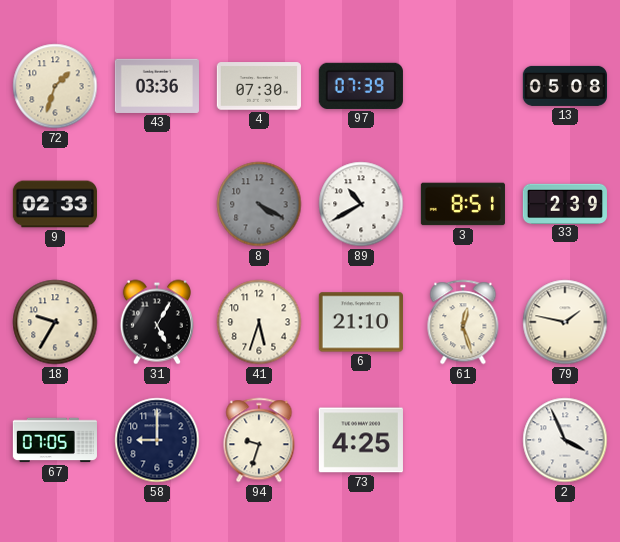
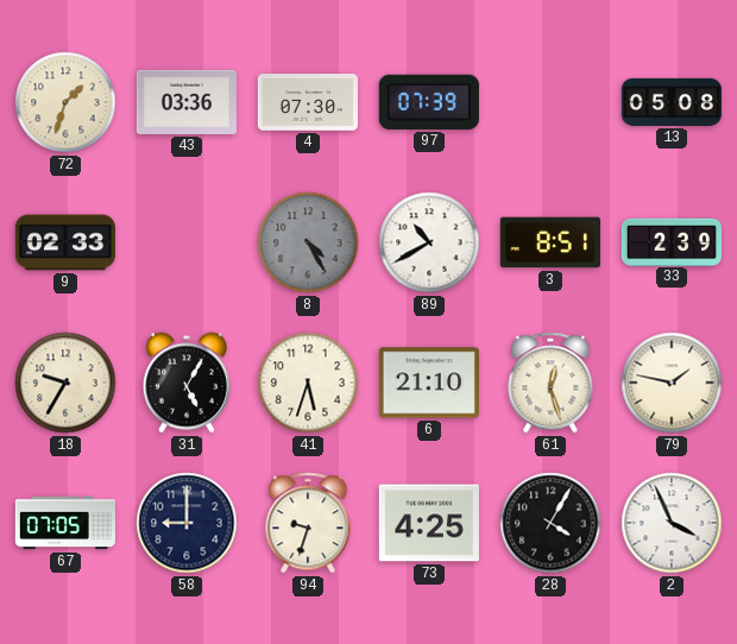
8: 4:20 -> 4:25 (308, 242)
28: none -> 4:05 (550, 523)
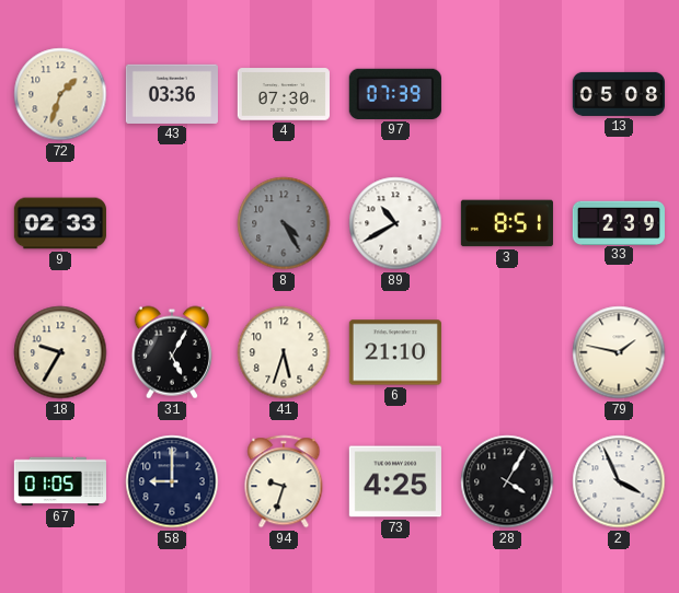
61: 12:27 -> none (550, 383)
67: 07:05 -> 01:05 (60, 481)
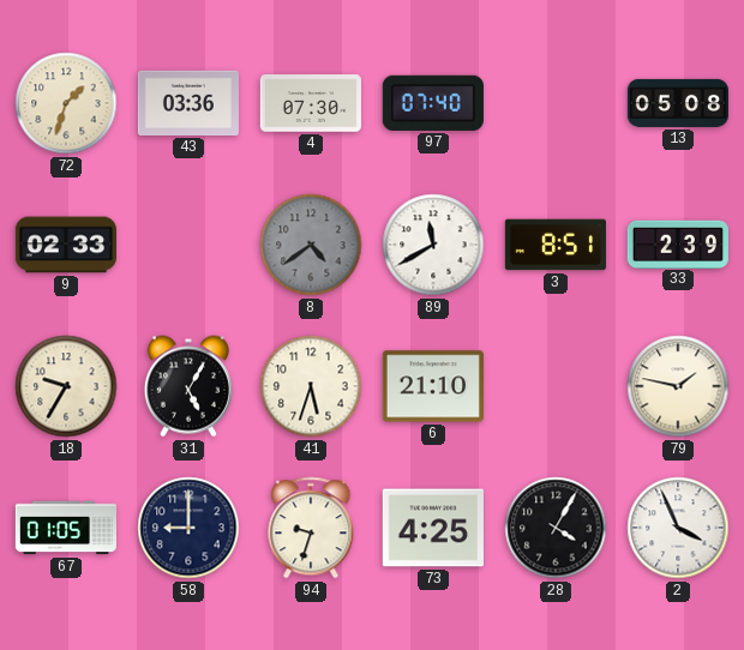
97: 07:39 -> 07:40 (433, 103)
8: 4:25 -> 4:39 (311, 245)
89: 10:40 -> 11:40 (433, 245)
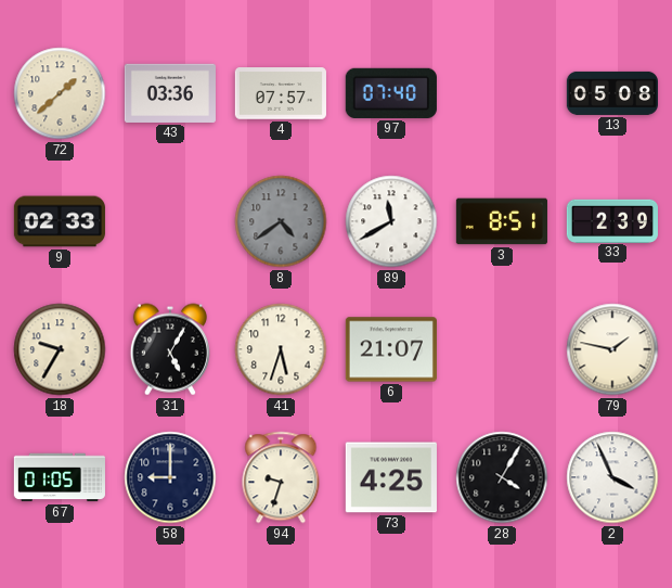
72: 1:33 -> 1:38 (60, 93)
4: 07:30 -> 07:57 (281, 93)
6: 21:10 -> 21:07 (391, 349)
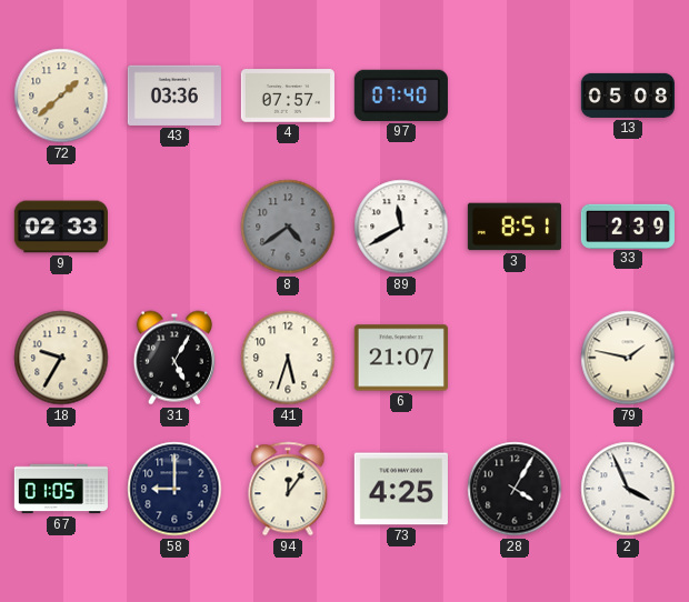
94: 9:33 -> 12:06 (288, 489)
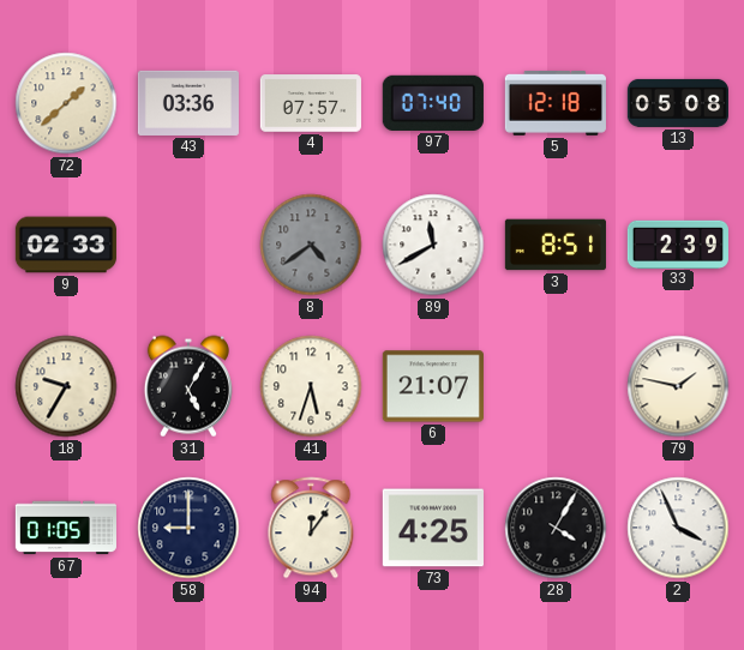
5: none -> 12:18 (556, 103)
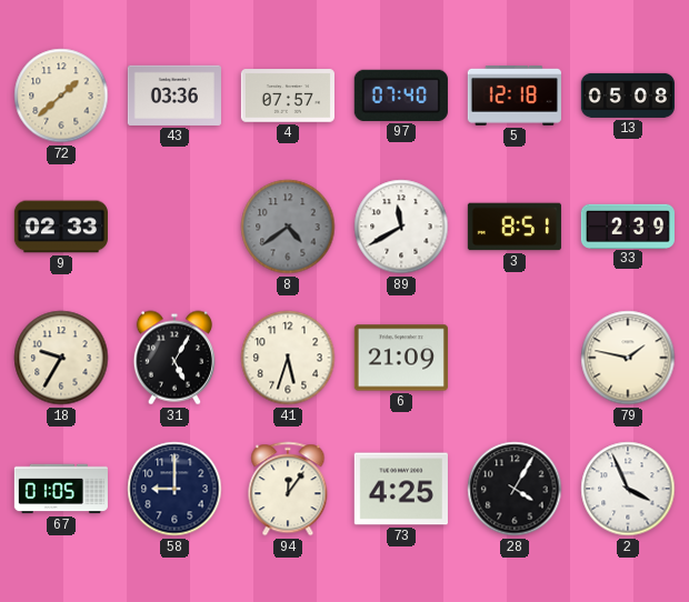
6: 21:07 -> 21:09 (401, 358)
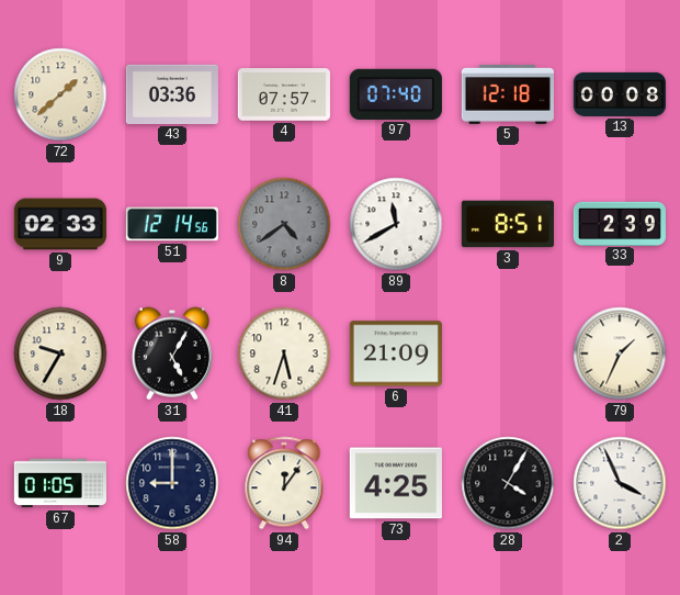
13: 05:08 -> 00:08 (620, 94)
51: none -> 12:14 (172, 224)
79: 1:47 -> 1:34 (620, 353)
